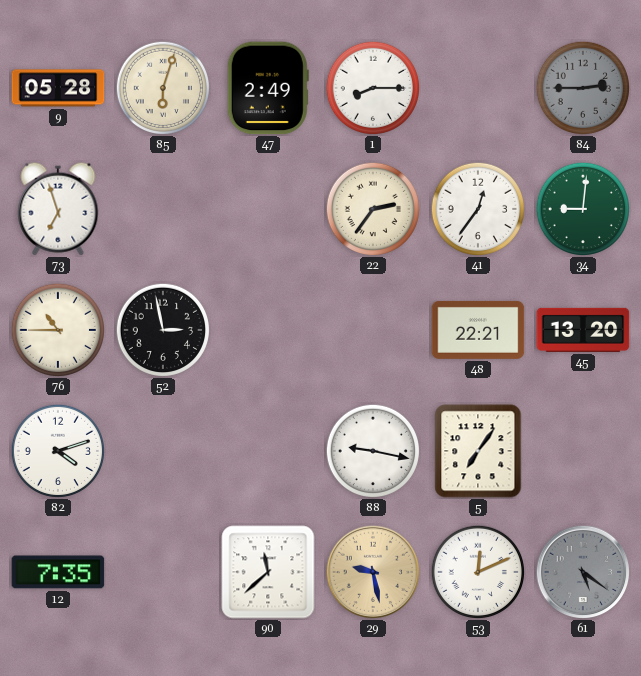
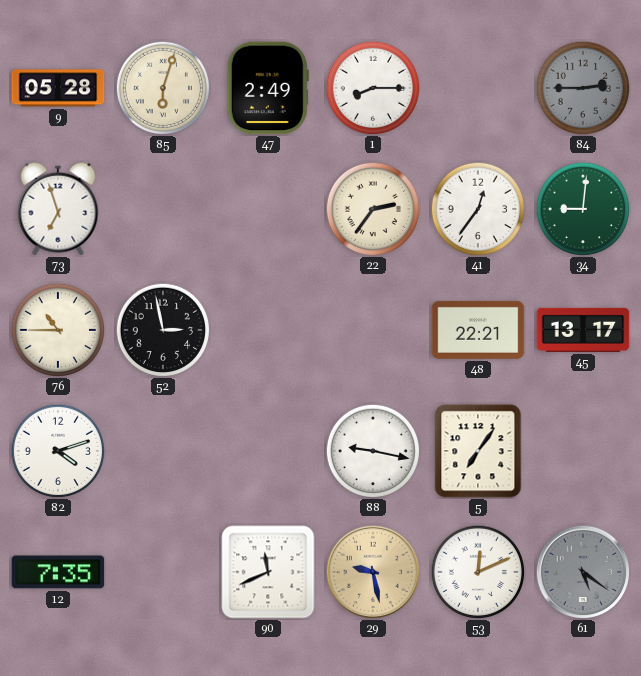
45: 13:20 -> 13:17 (583, 330)
90: 11:38 -> 11:41 (268, 572)
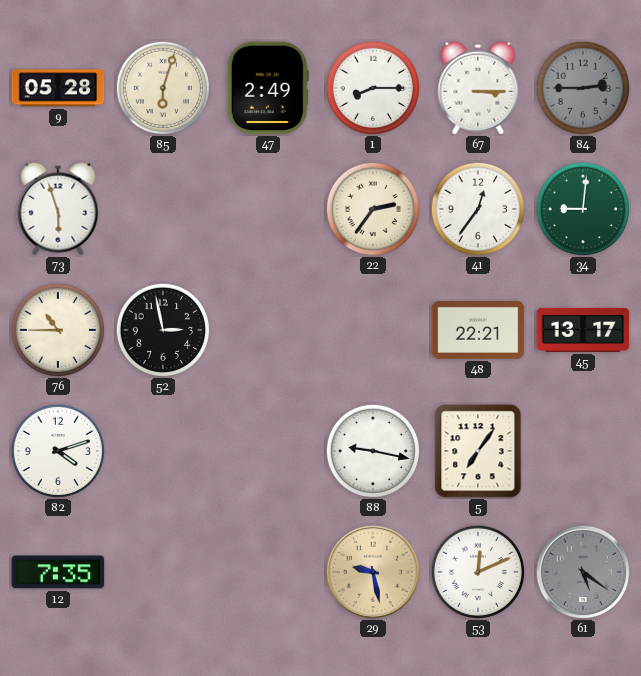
67: none -> 3:15 (478, 88)
73: 6:57 -> 5:57 (58, 209)
90: 11:41 -> none (268, 572)
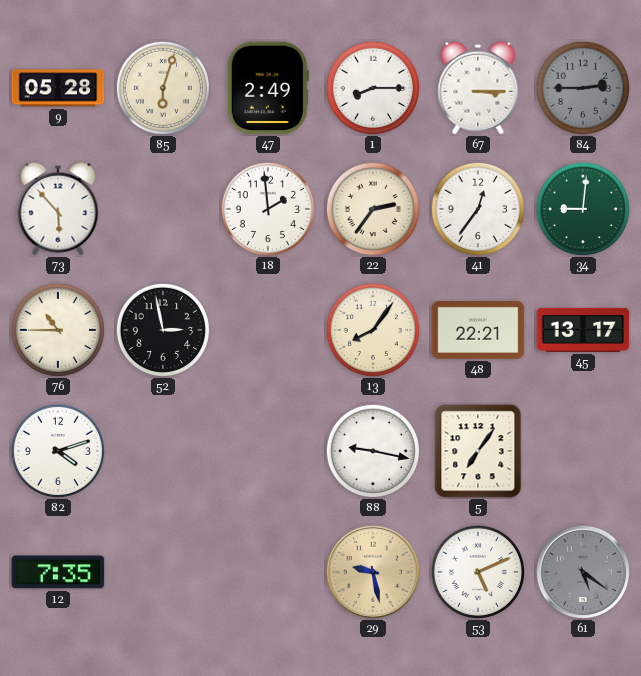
73: 5:57 -> 5:53 (58, 209)
18: none -> 1:59 (267, 208)
13: none -> 8:06 (372, 329)
53: 12:11 -> 5:11 (477, 571)
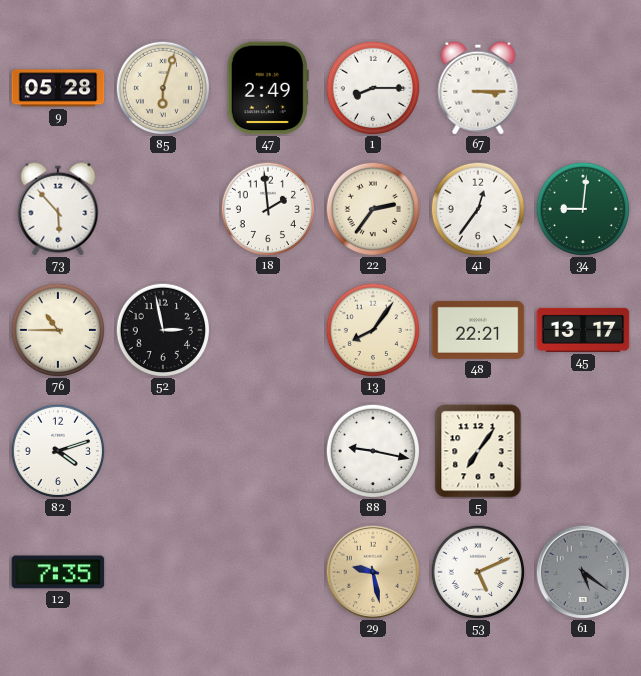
84: 2:45 -> none (582, 87)
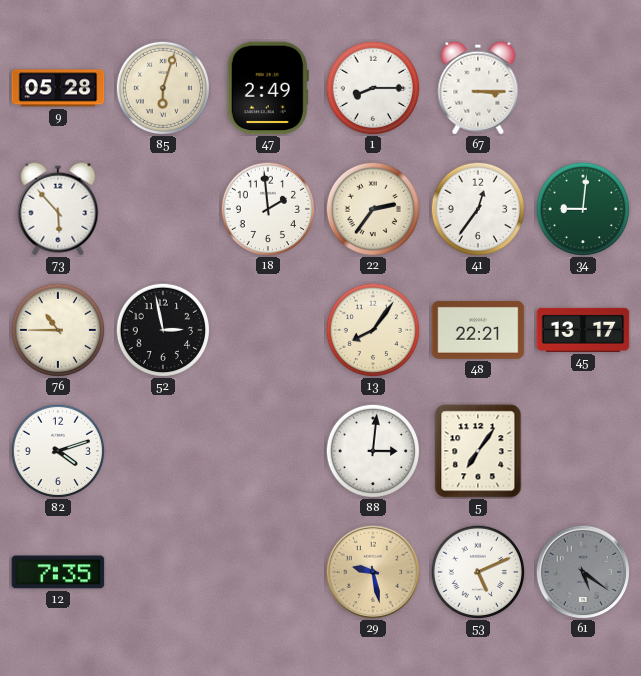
88: 9:17 -> 3:01 (372, 450)
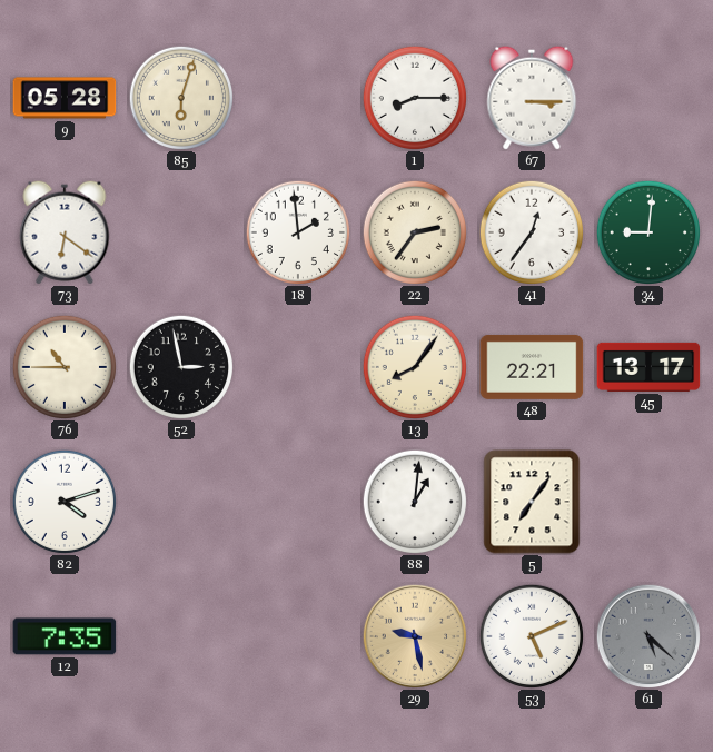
47: 2:49 -> none (268, 88)
73: 5:53 -> 6:21 (65, 232)
88: 3:01 -> 1:01 (414, 501)
61: 5:21 -> 5:22 (648, 636)
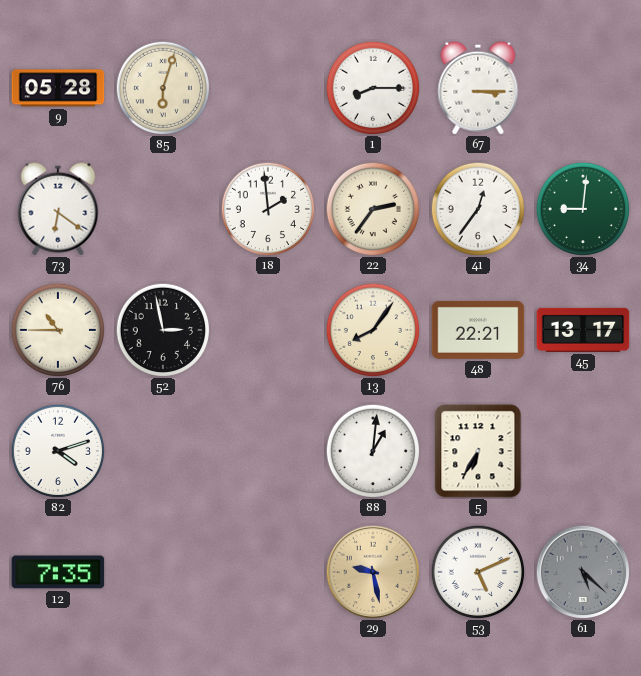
5: 7:06 -> 6:35 (478, 451)
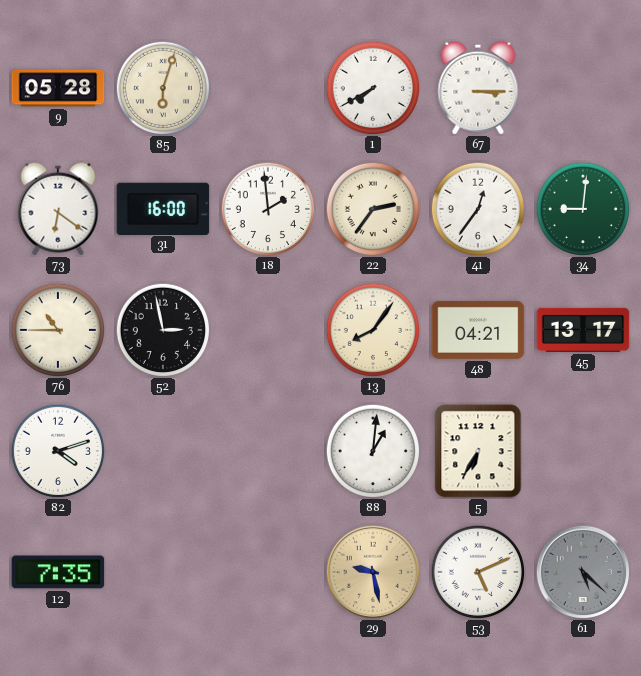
1: 8:15 -> 7:40 (372, 87)
31: none -> 16:00 (163, 208)
48: 22:21 -> 04:21 (478, 330)
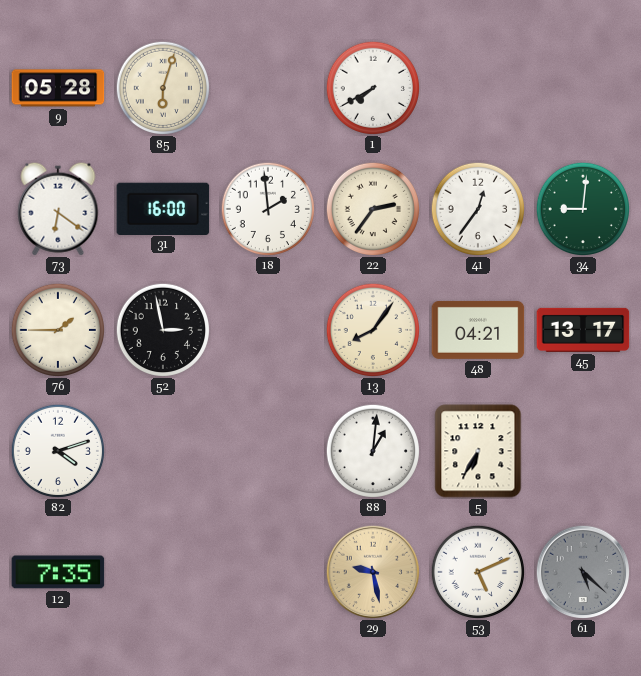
67: 3:15 -> none (478, 88)
76: 10:45 -> 1:45 (57, 329)
